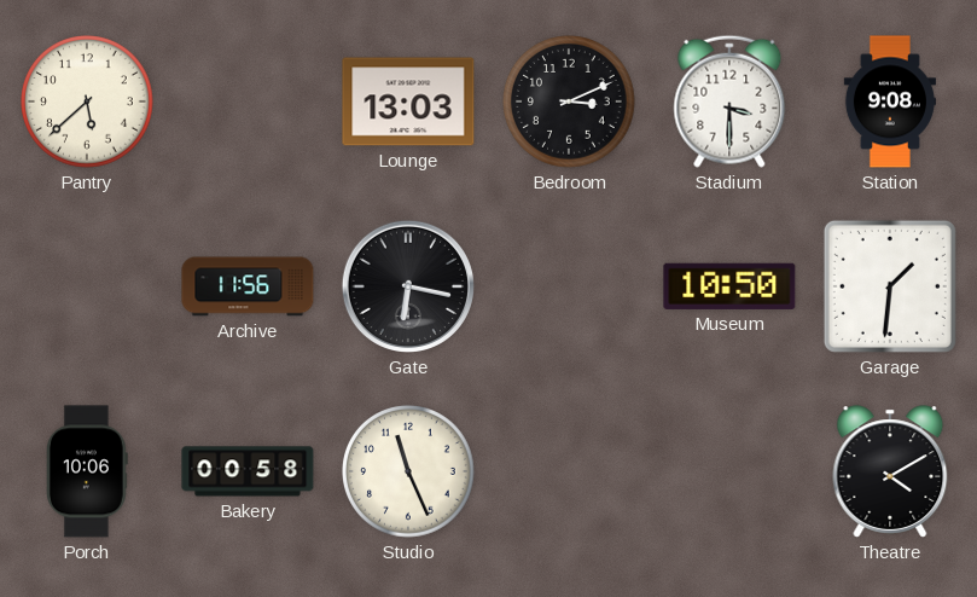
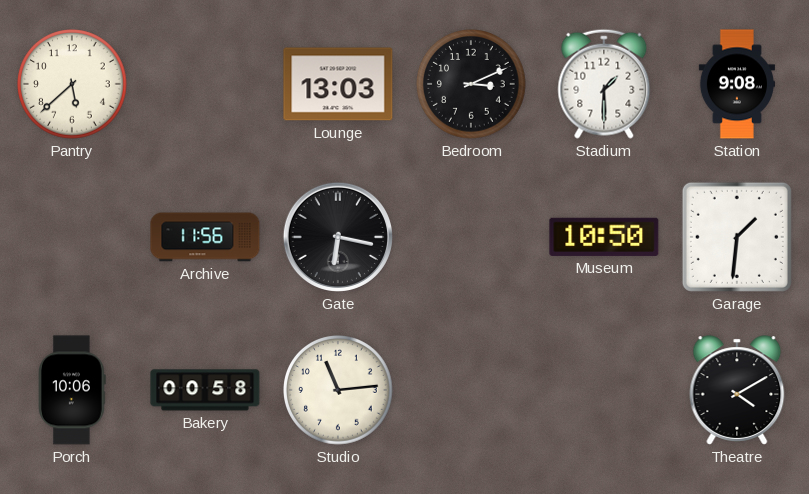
Stadium: 3:30 -> 1:30 (604, 84)
Studio: 11:26 -> 11:14 (338, 390)
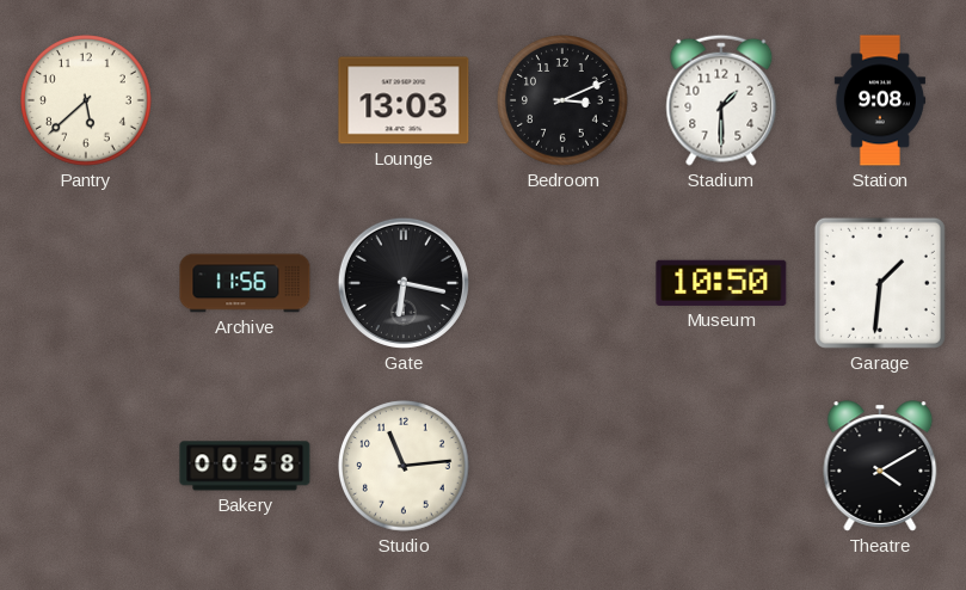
Porch: 10:06 -> none (73, 390)
